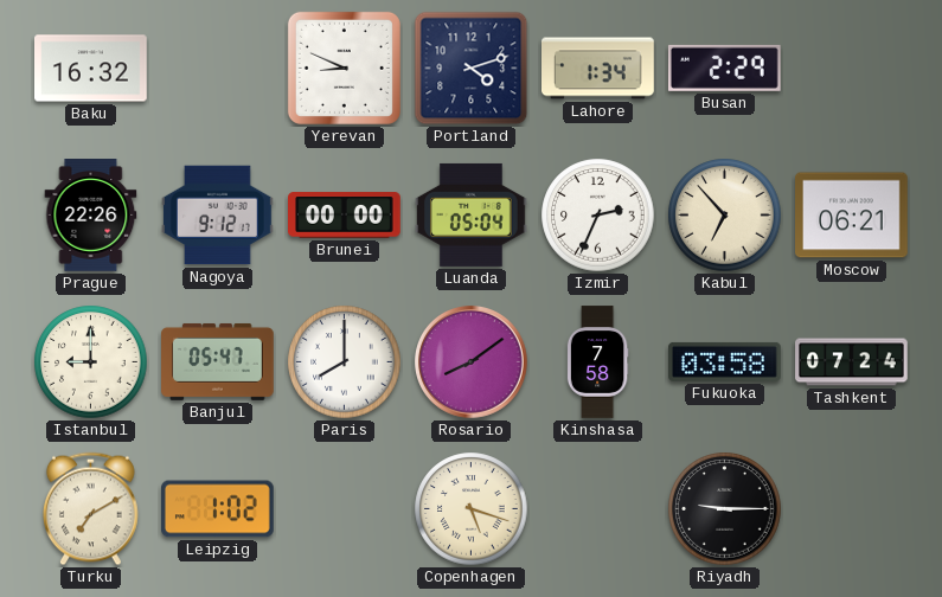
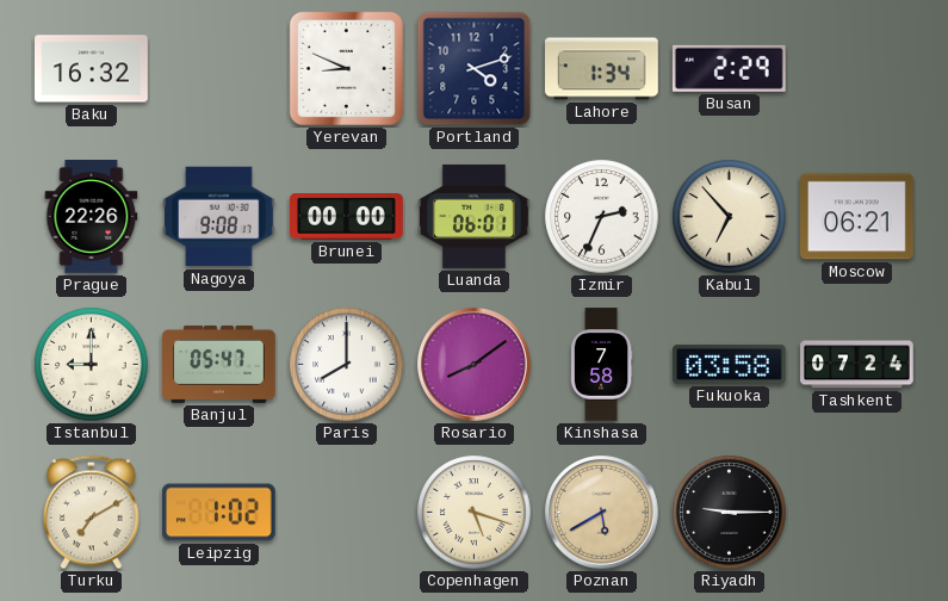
Nagoya: 9:12 -> 9:08 (219, 217)
Luanda: 05:04 -> 06:01 (475, 216)
Poznan: none -> 5:40 (602, 513)
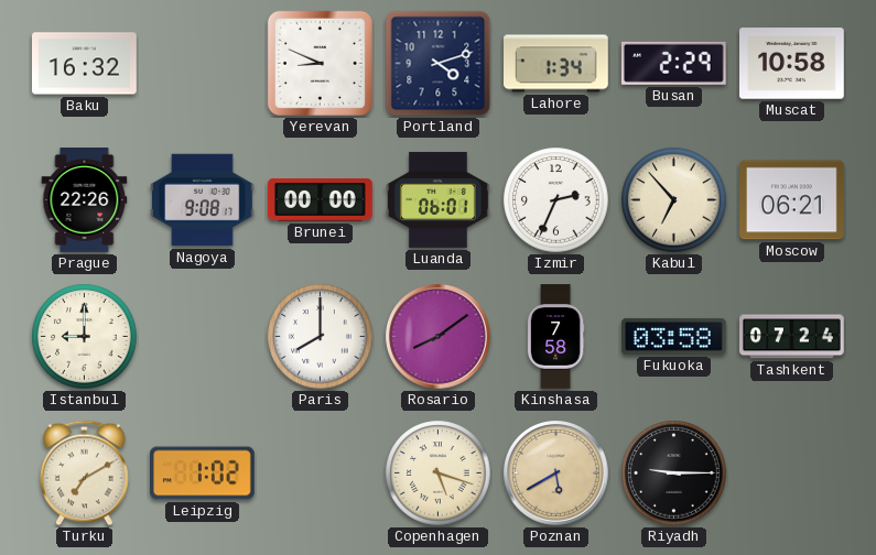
Muscat: none -> 10:58 (792, 64)
Banjul: 05:47 -> none (219, 364)
